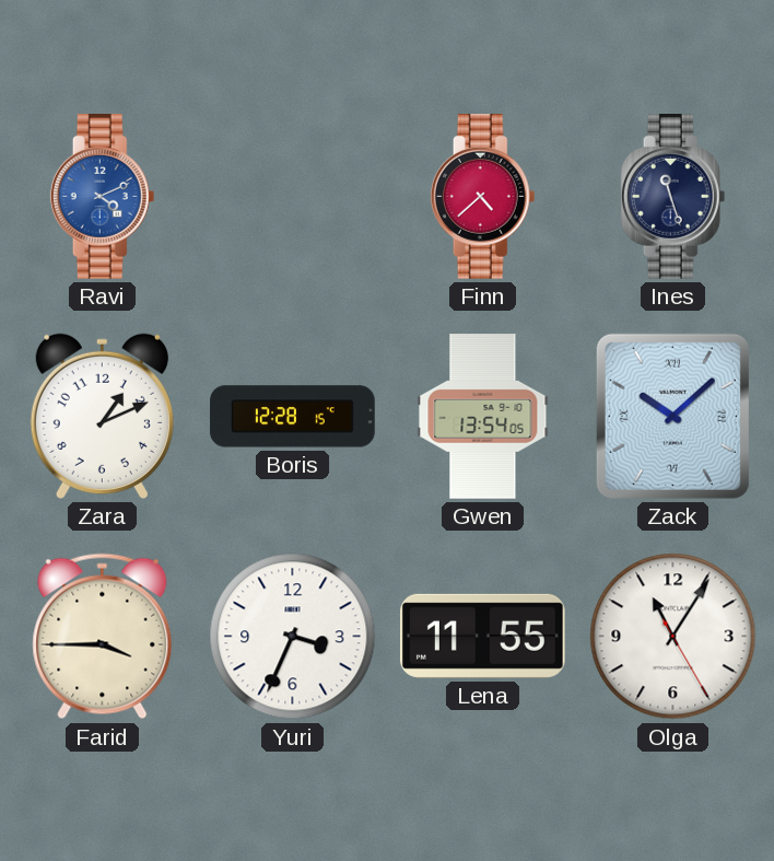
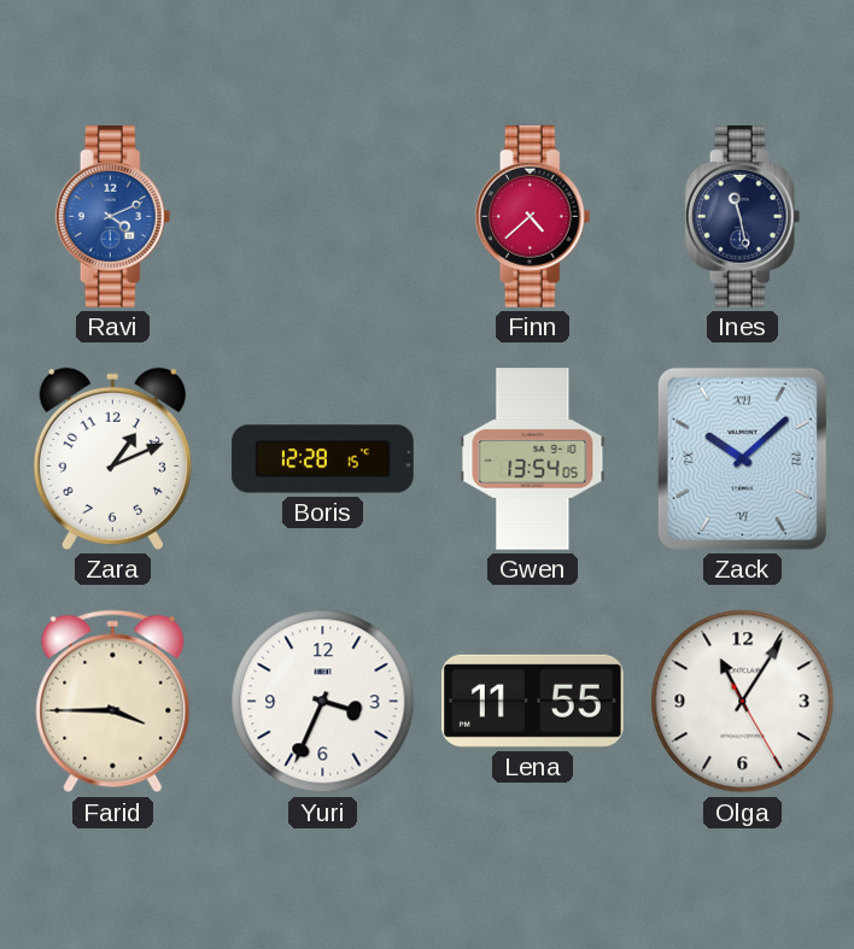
Ines: 11:27 -> 11:28 (743, 217)
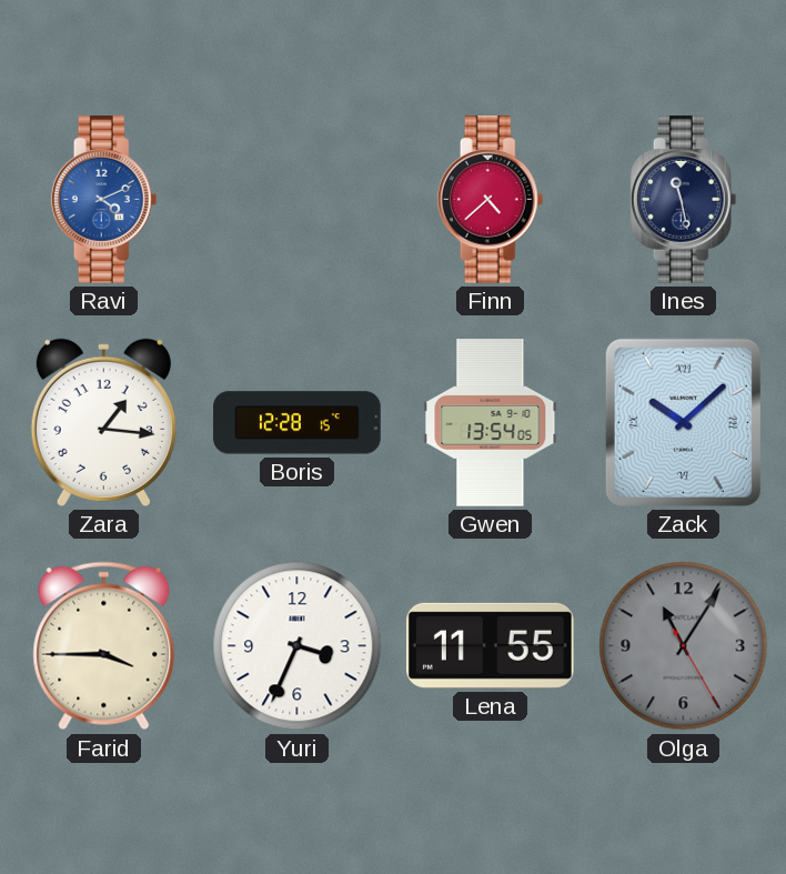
Zara: 1:11 -> 1:16 (103, 422)
Olga dial: white -> grey (684, 646)
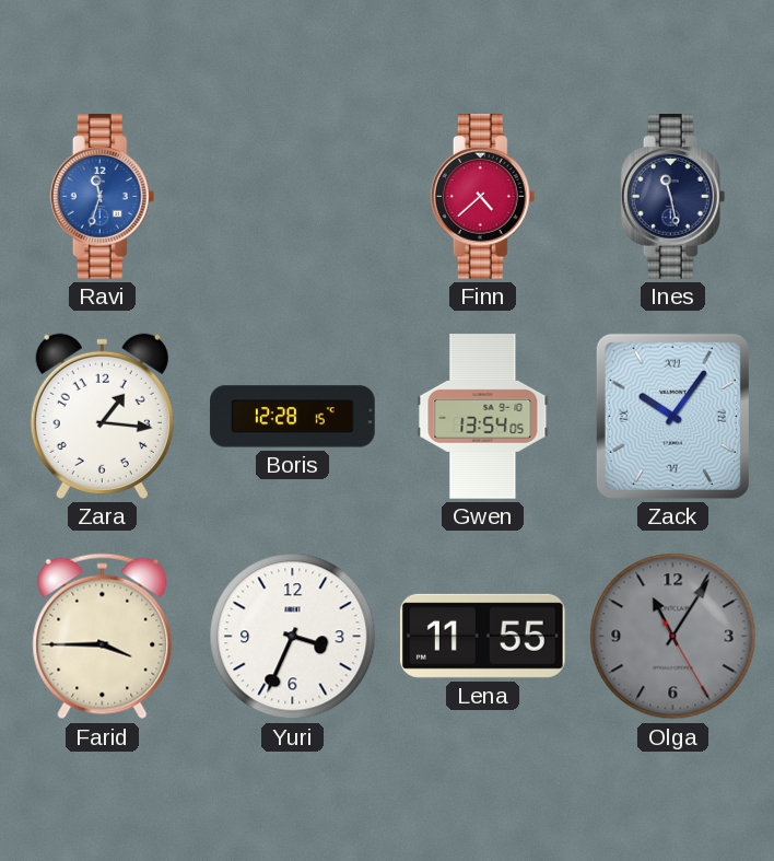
Ravi: 4:11 -> 11:33 (103, 197)
Zack: 10:08 -> 10:06 (672, 416)
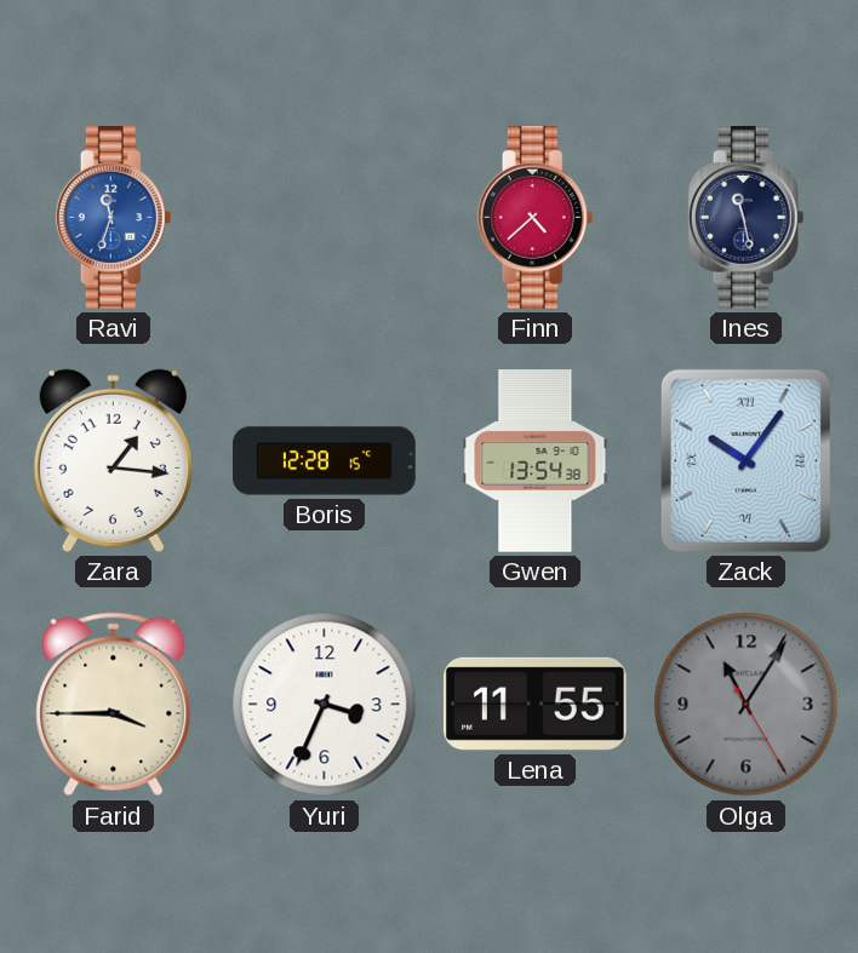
Gwen: 13:54:05 -> 13:54:38 (536, 461)
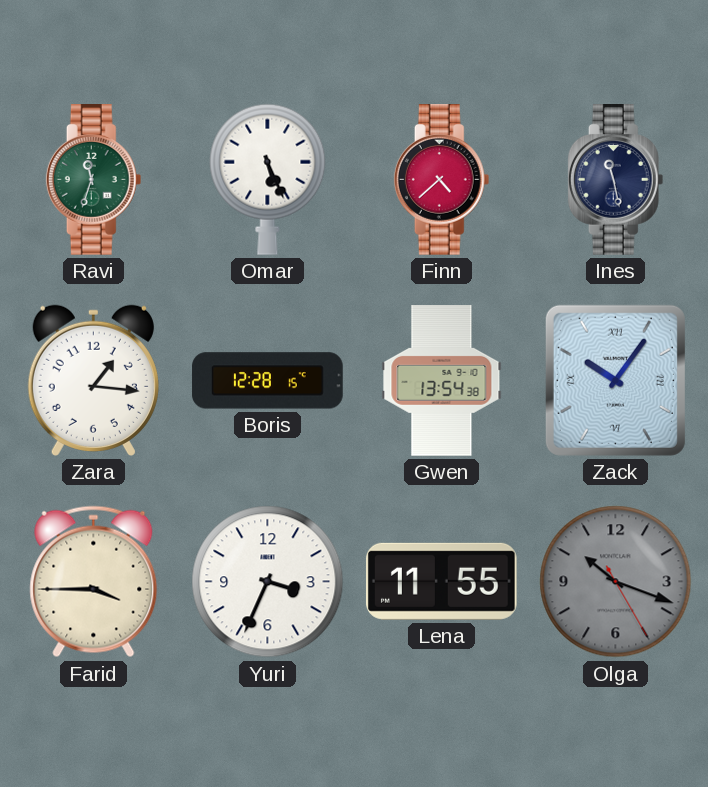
Ravi dial: blue -> green (94, 180)
Omar: none -> 5:26 (268, 179)
Olga: 11:05 -> 10:18 (616, 582)
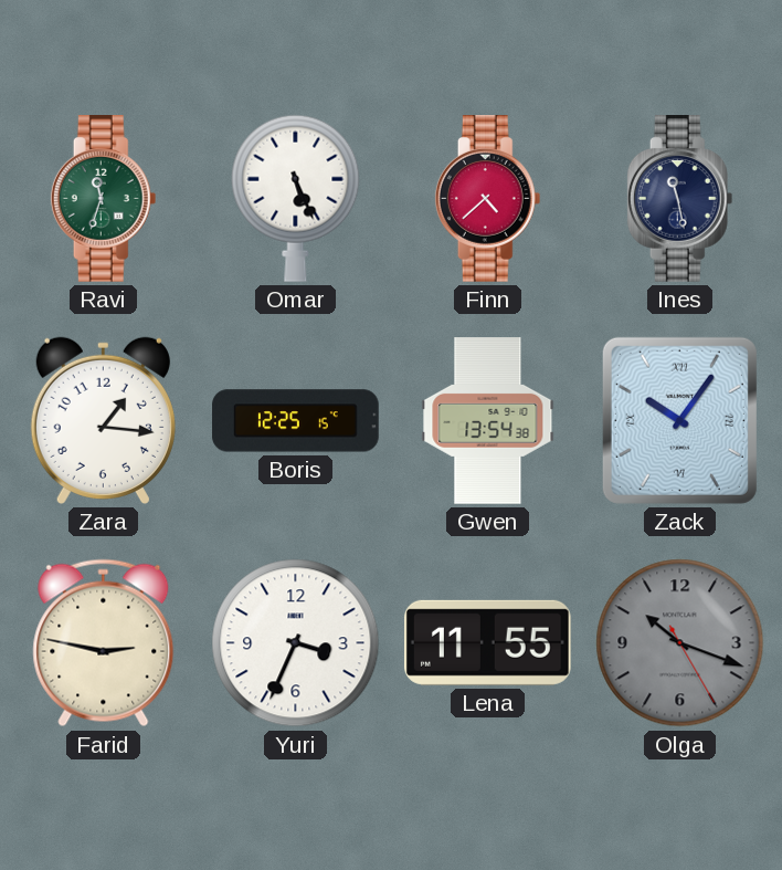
Boris: 12:28 -> 12:25 (296, 421)
Farid: 3:45 -> 2:47 (104, 643)
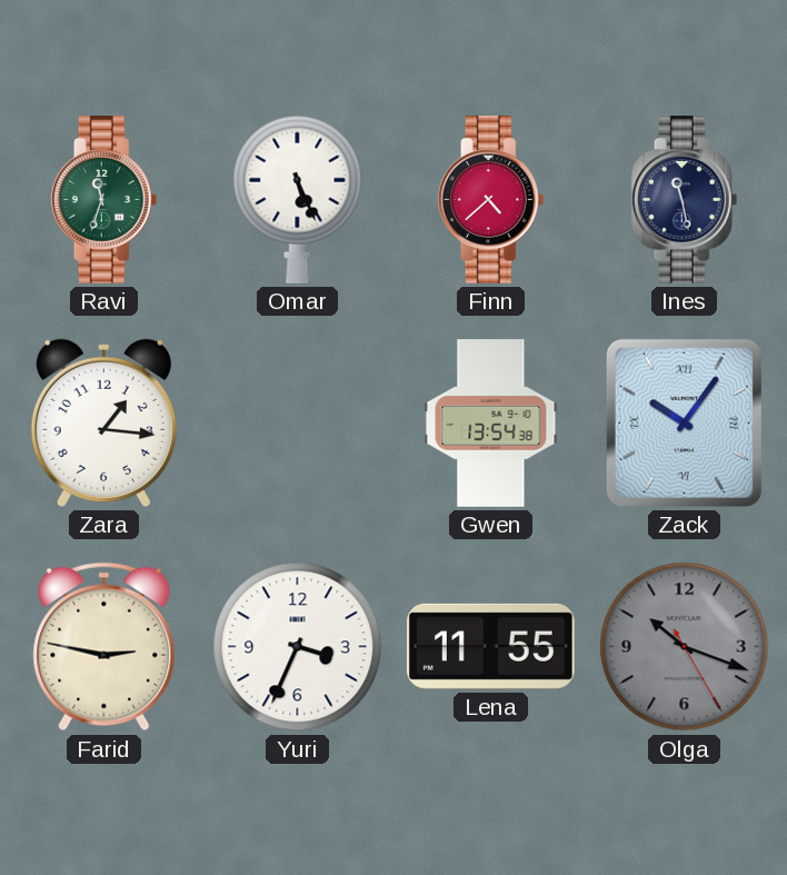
Boris: 12:25 -> none (296, 421)
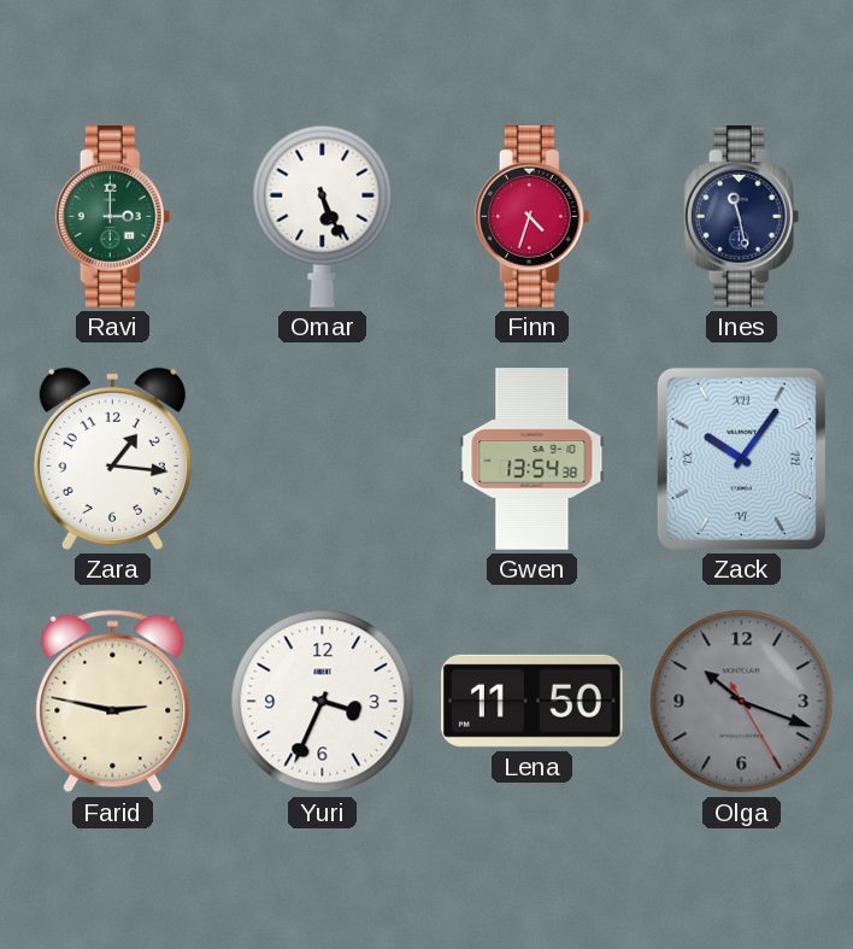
Ravi: 11:33 -> 3:00 (113, 217)
Finn: 4:38 -> 4:33 (533, 217)
Lena: 11:55 -> 11:50 (531, 701)
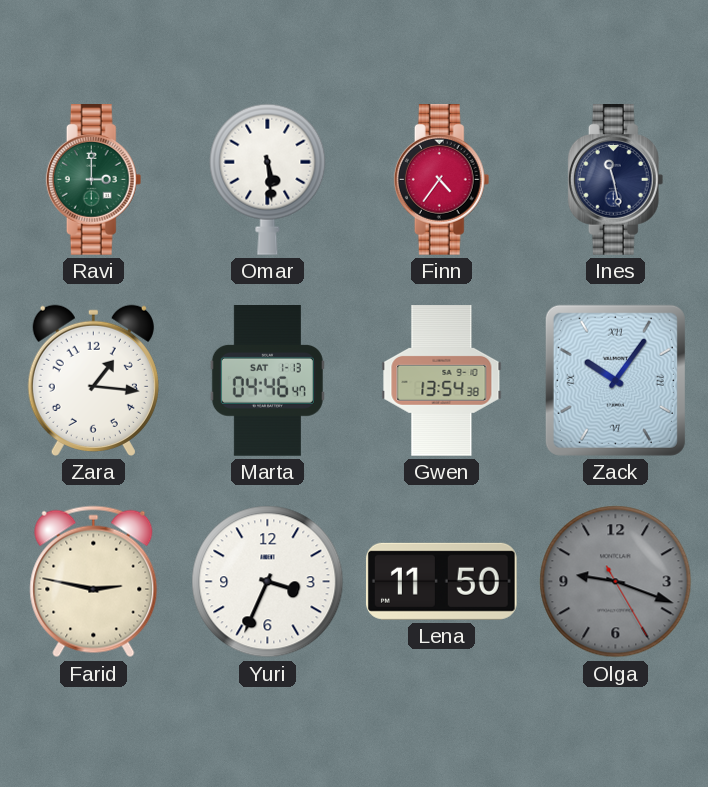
Omar: 5:26 -> 5:29 (268, 179)
Finn: 4:33 -> 4:36 (442, 180)
Marta: none -> 04:46 (267, 381)
Olga: 10:18 -> 9:18 (616, 582)
